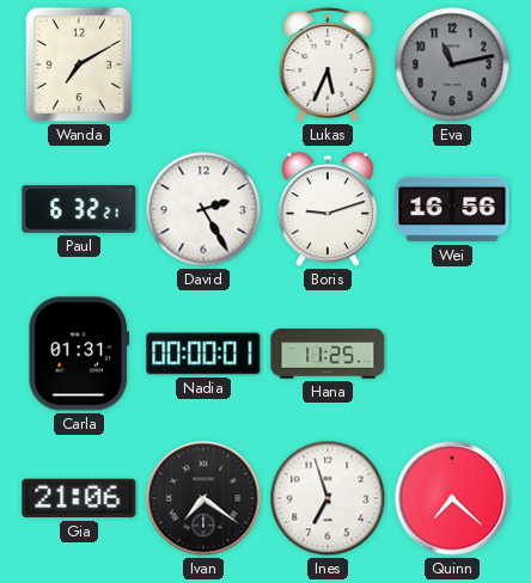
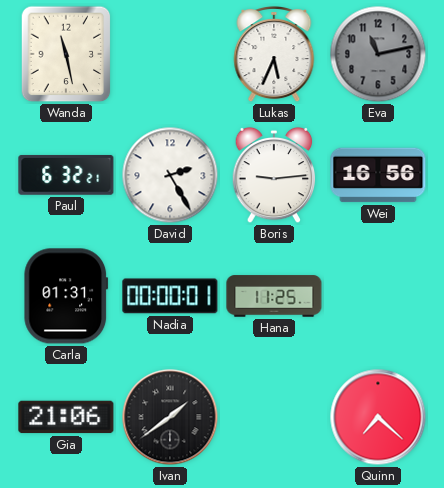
Wanda: 7:10 -> 11:28 (66, 54)
Boris: 9:12 -> 9:14 (274, 175)
Ivan: 7:21 -> 1:39 (170, 417)
Ines: 6:57 -> none (328, 498)
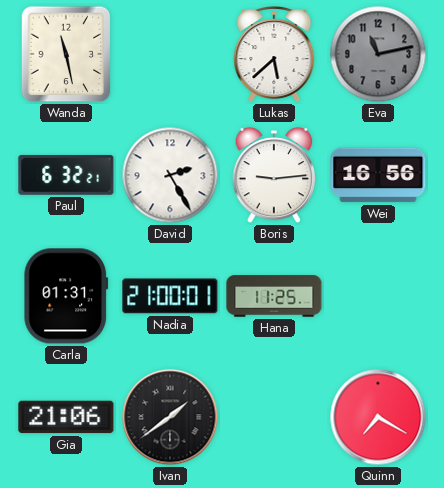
Lukas: 5:34 -> 5:38 (274, 54)
Nadia: 00:00 -> 21:00 (170, 296)
Quinn: 7:22 -> 7:20 (378, 417)
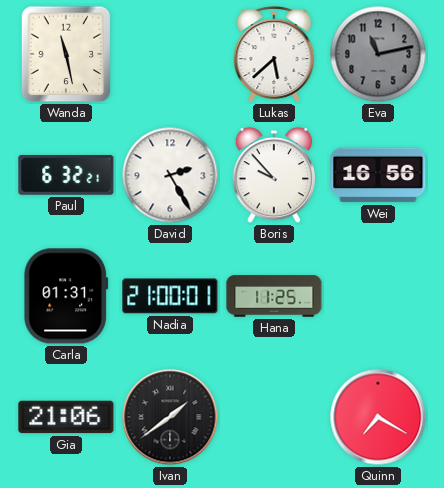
Boris: 9:14 -> 9:53 (274, 175)
